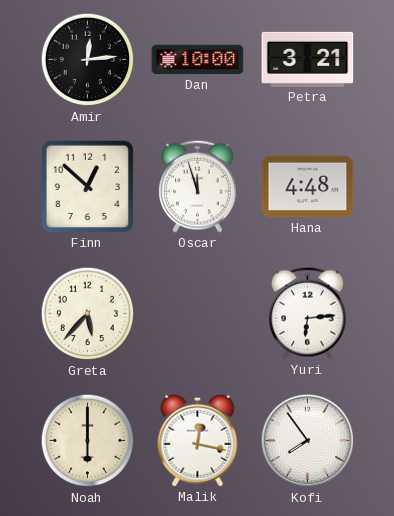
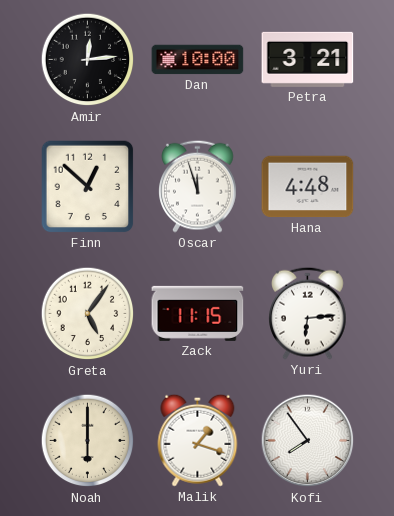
Greta: 5:37 -> 5:06 (88, 314)
Zack: none -> 11:15 (198, 313)
Malik: 12:17 -> 1:18 (198, 440)
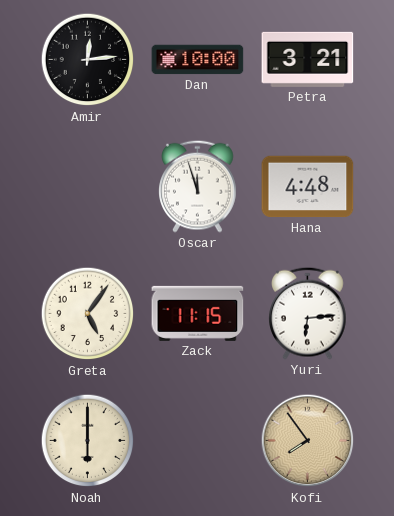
Finn: 12:52 -> none (88, 187)
Malik: 1:18 -> none (198, 440)
Kofi dial: white -> champagne (308, 441)
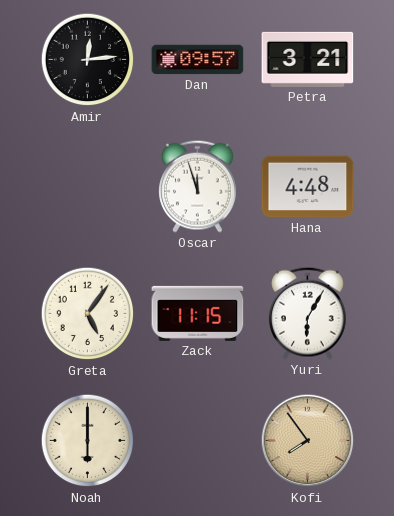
Dan: 10:00 -> 09:57 (198, 60)
Yuri: 6:14 -> 6:05 (308, 313)
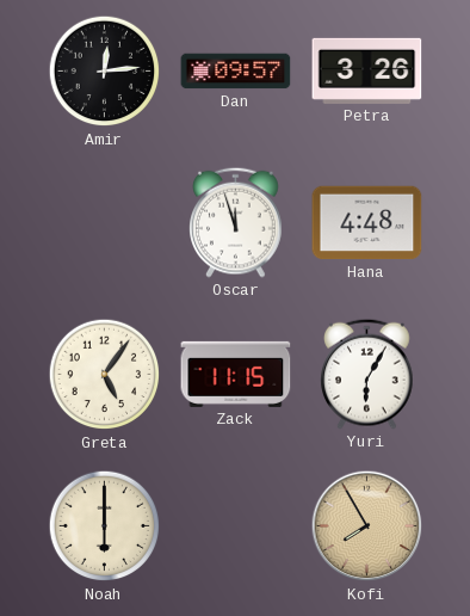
Petra: 3:21 -> 3:26 (367, 70)
Kofi: 7:54 -> 7:55 (367, 526)
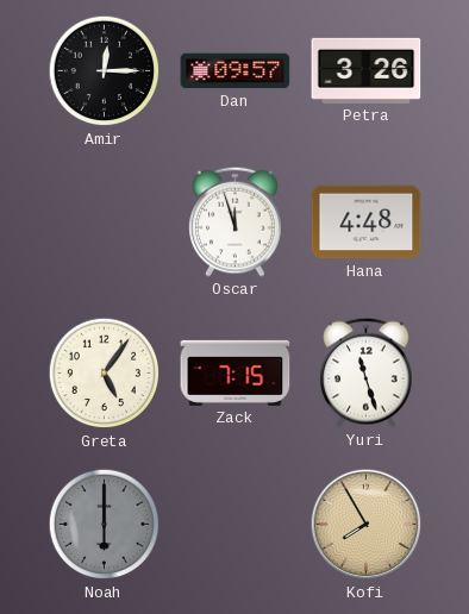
Amir: 12:14 -> 12:15 (105, 71)
Zack: 11:15 -> 7:15 (236, 372)
Yuri: 6:05 -> 11:27 (367, 372)
Noah dial: cream -> grey (105, 525)
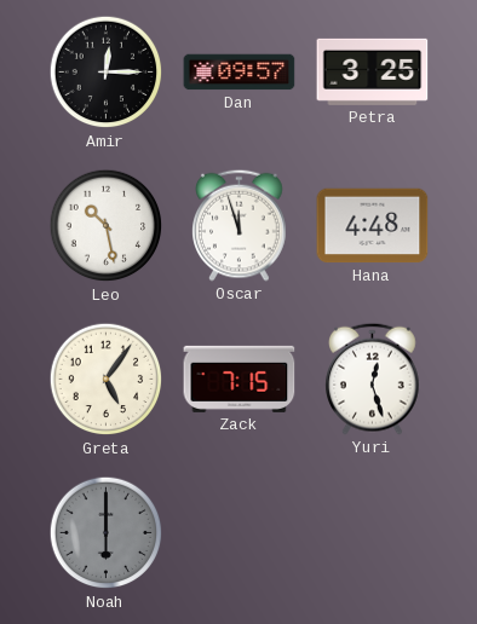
Petra: 3:26 -> 3:25 (373, 71)
Leo: none -> 10:28 (107, 226)
Yuri: 11:27 -> 12:27 (373, 379)
Kofi: 7:55 -> none (367, 525)
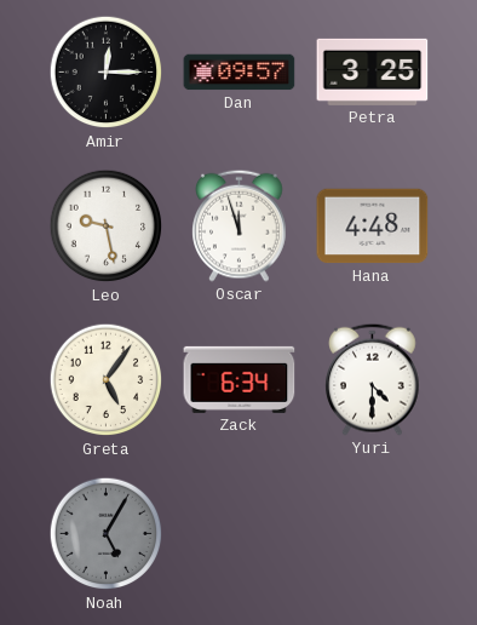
Leo: 10:28 -> 9:28 (107, 227)
Zack: 7:15 -> 6:34 (240, 379)
Yuri: 12:27 -> 4:30 (373, 379)
Noah: 6:00 -> 5:05 (107, 534)
